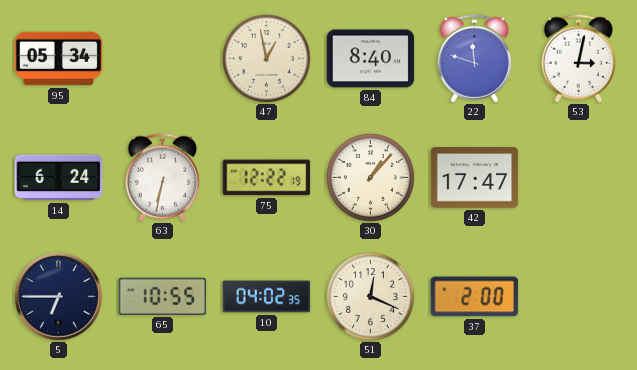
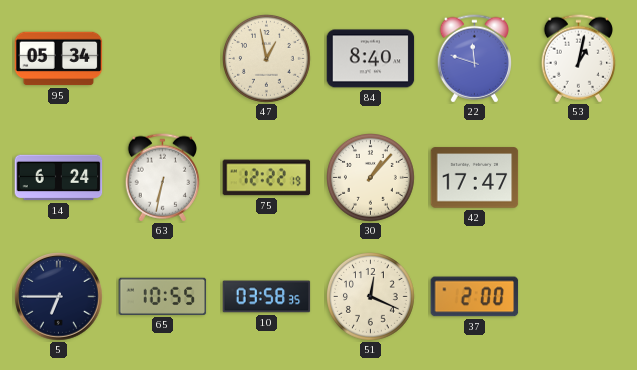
53: 3:02 -> 1:02 (578, 59)
10: 04:02 -> 03:58 (267, 297)
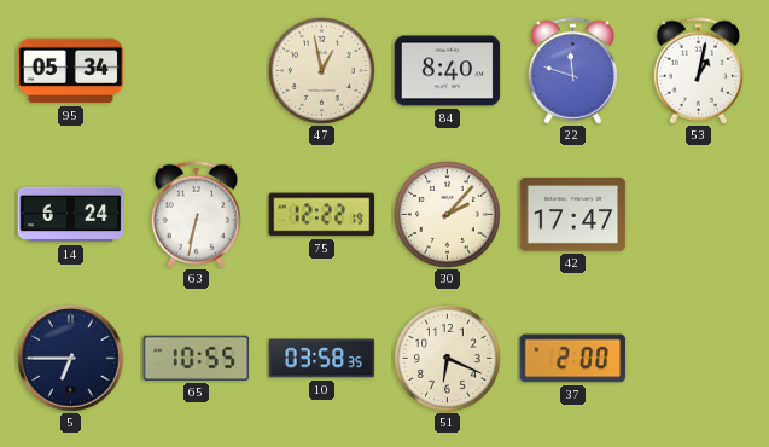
30: 1:07 -> 2:07 (448, 215)
51: 12:19 -> 6:19 (448, 359)
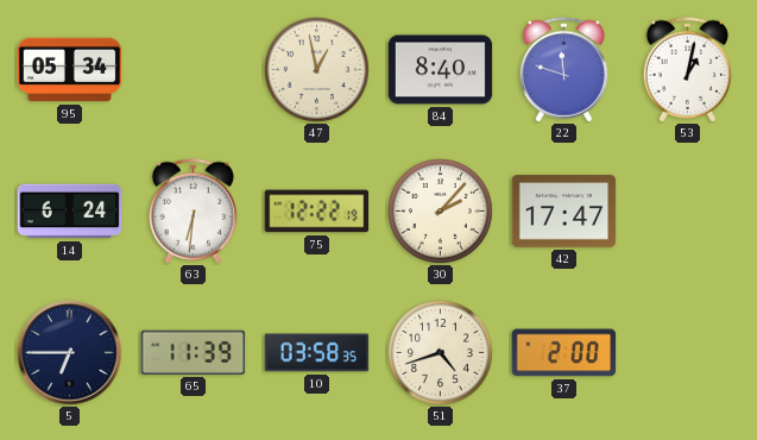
63: 6:32 -> 6:31 (193, 212)
65: 10:55 -> 11:39 (194, 352)
51: 6:19 -> 4:42 (441, 353)
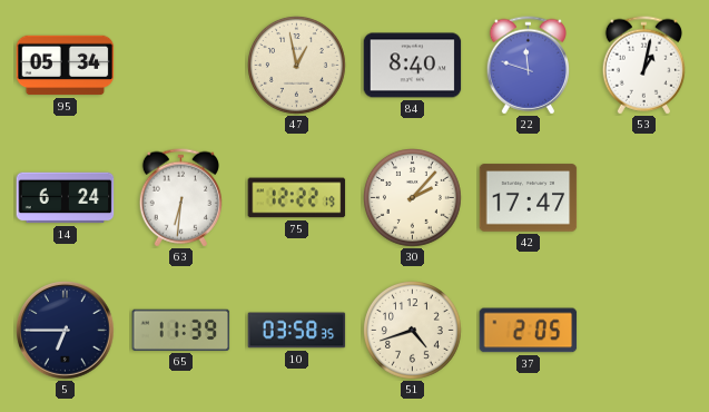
37: 2:00 -> 2:05 (529, 331)
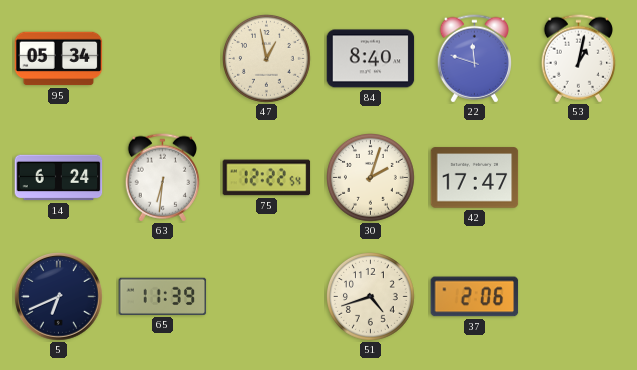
75: 12:22:19 -> 12:22:54 (267, 178)
30: 2:07 -> 2:03 (371, 178)
5: 6:45 -> 6:41 (59, 297)
10: 03:58 -> none (297, 331)
37: 2:05 -> 2:06 (475, 297)
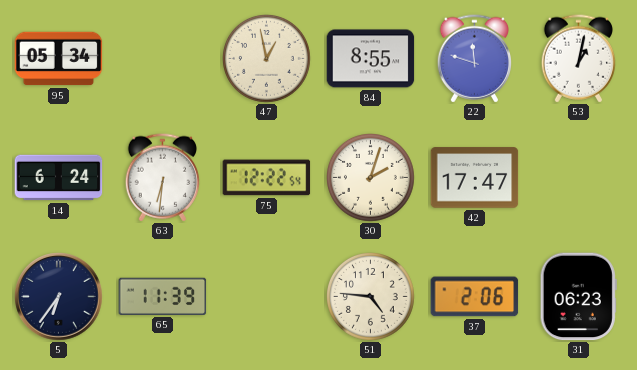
84: 8:40 -> 8:55 (371, 59)
5: 6:41 -> 6:36 (59, 297)
51: 4:42 -> 4:46 (371, 297)
31: none -> 06:23 (578, 297)
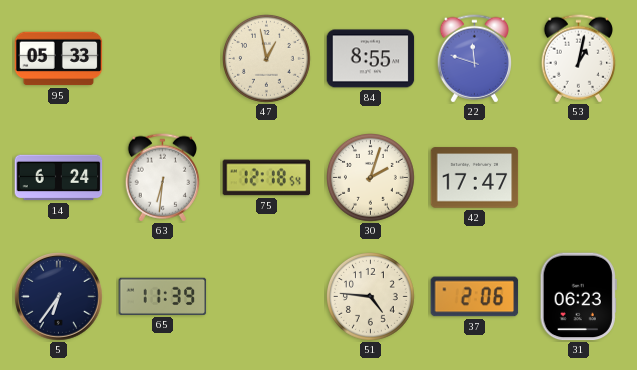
95: 05:34 -> 05:33 (59, 59)
75: 12:22 -> 12:18 (267, 178)
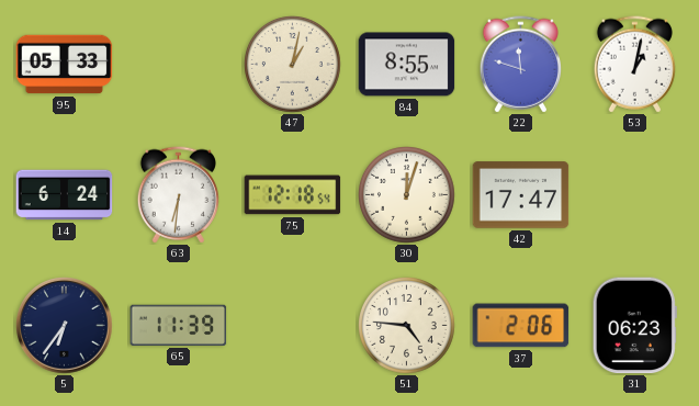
47: 12:58 -> 1:02 (293, 65)
30: 2:03 -> 12:03 (407, 195)
